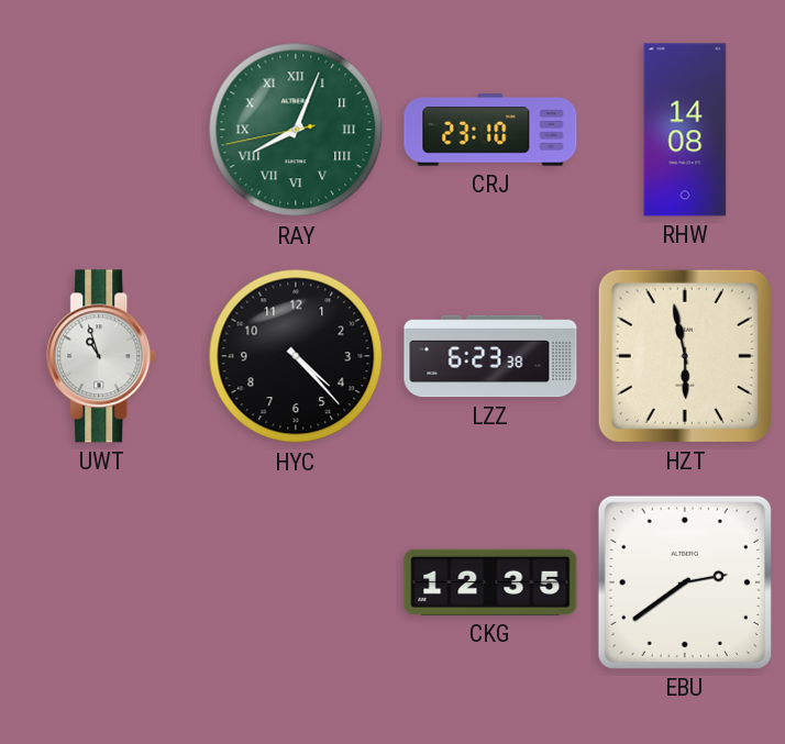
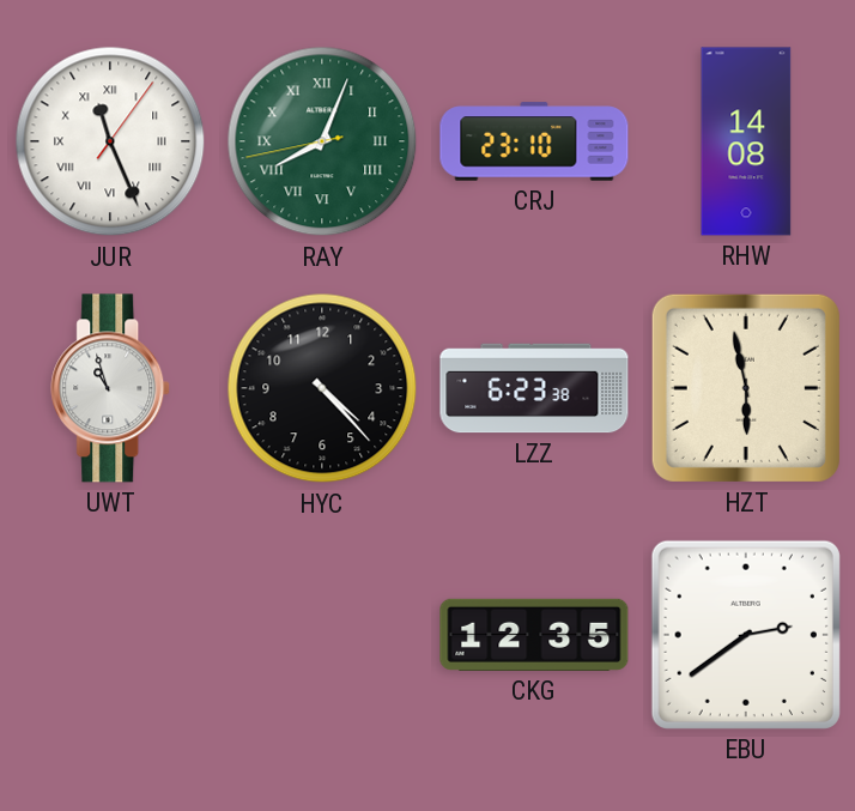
JUR: none -> 11:26 (110, 141)
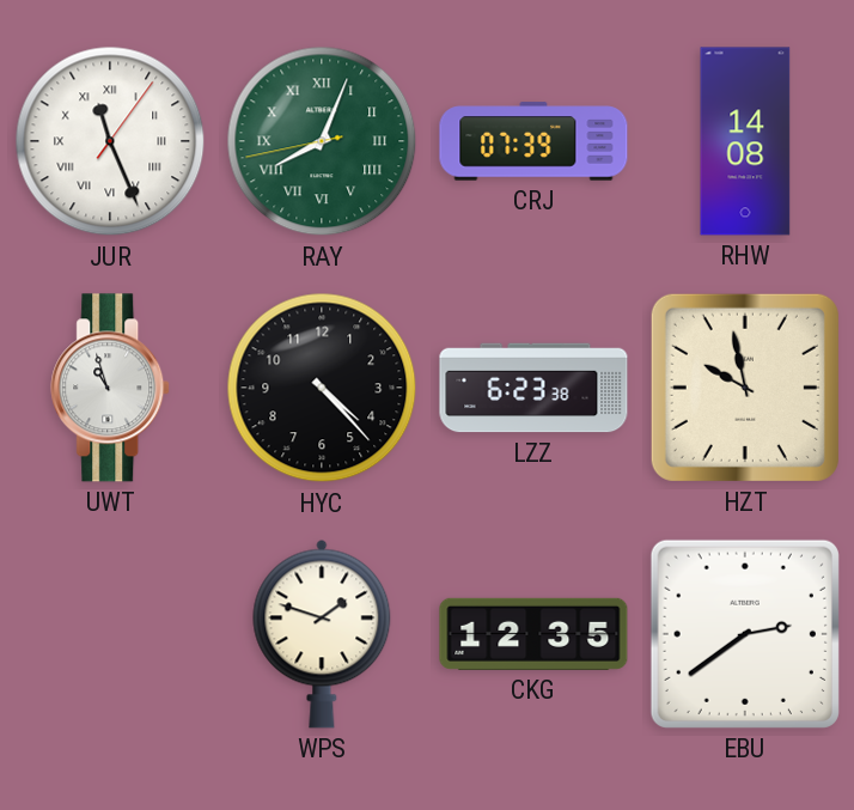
CRJ: 23:10 -> 07:39 (533, 141)
HZT: 5:58 -> 9:58 (745, 388)
WPS: none -> 1:48 (322, 634)
